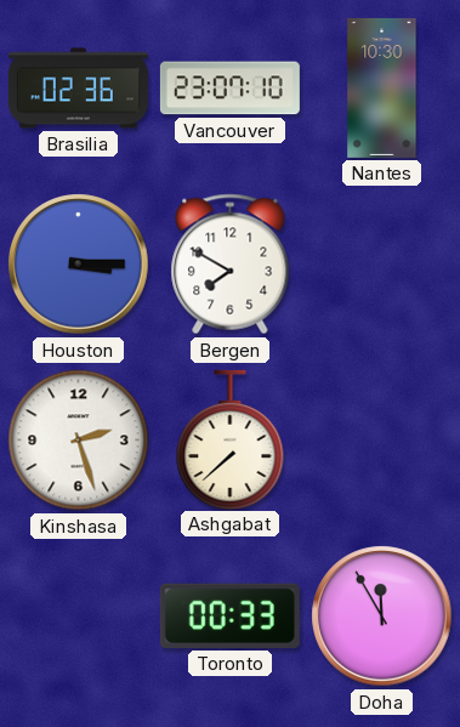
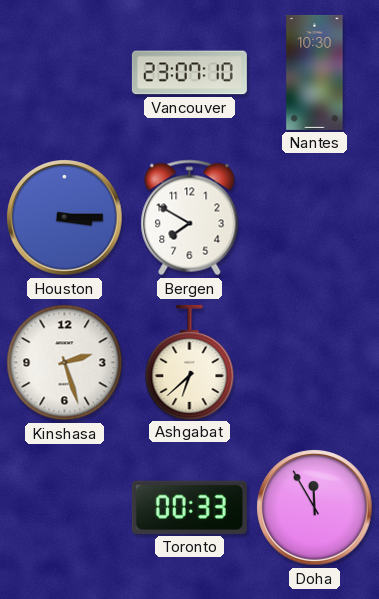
Brasilia: 02:36 -> none (78, 89)
Ashgabat: 7:38 -> 6:38 (190, 362)
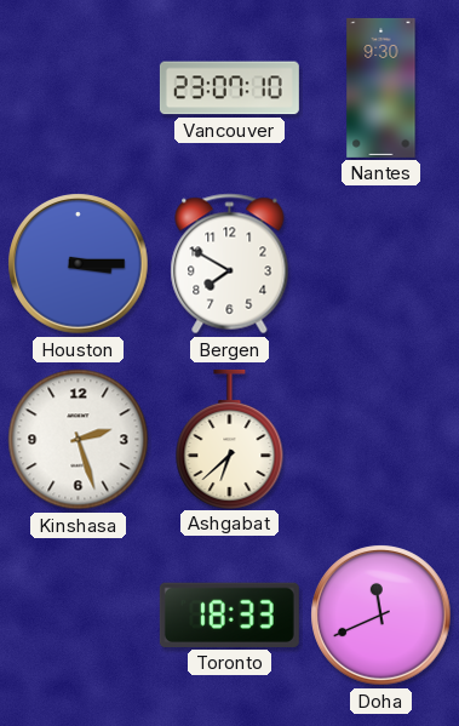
Nantes: 10:30 -> 9:30 (381, 87)
Toronto: 00:33 -> 18:33 (229, 614)
Doha: 11:55 -> 11:41 (381, 616)
